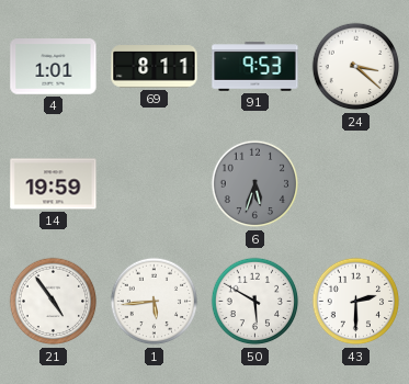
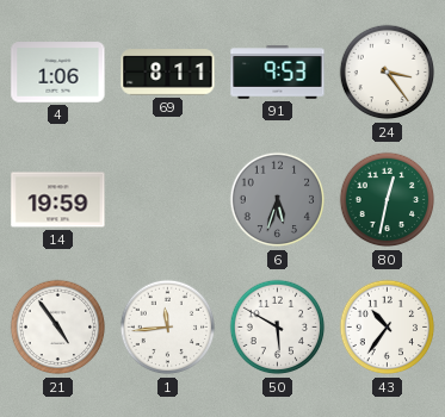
4: 1:01 -> 1:06 (58, 73)
24: 3:22 -> 3:24 (388, 73)
80: none -> 12:32 (388, 200)
1: 5:44 -> 11:44 (168, 328)
43: 2:30 -> 10:36 (388, 328)
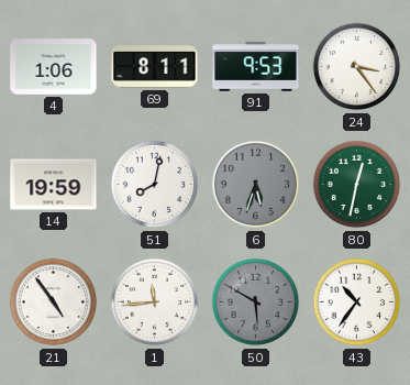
51: none -> 8:02 (155, 185)
50 dial: white -> grey (256, 302)
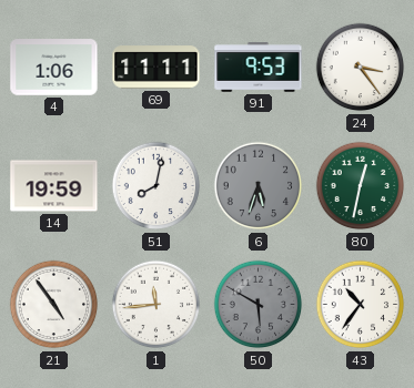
69: 8:11 -> 11:11 (156, 68)
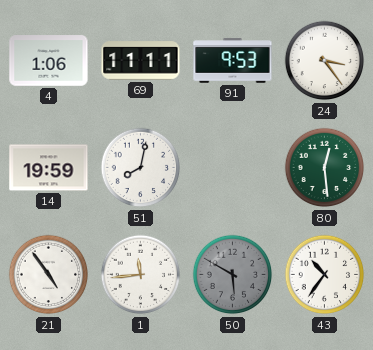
6: 5:33 -> none (259, 186)
80: 12:32 -> 12:29 (325, 168)
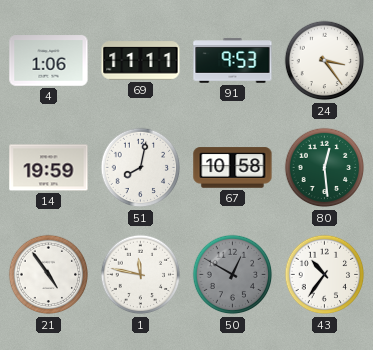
67: none -> 10:58 (233, 168)
1: 11:44 -> 11:47 (141, 275)
50: 5:50 -> 12:50 (233, 275)
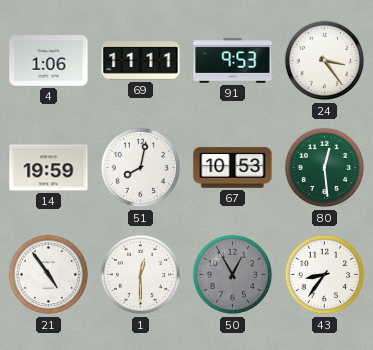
67: 10:58 -> 10:53 (233, 168)
1: 11:47 -> 12:30 (141, 275)
50: 12:50 -> 12:55 (233, 275)
43: 10:36 -> 8:36 (325, 275)
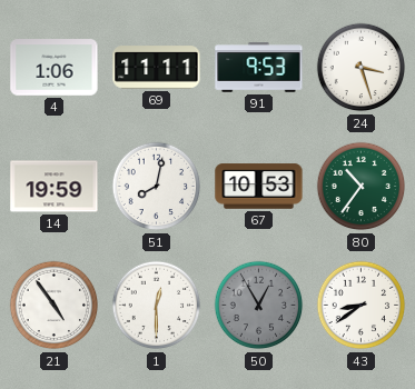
24: 3:24 -> 3:27 (362, 68)
80: 12:29 -> 10:36 (362, 187)
43: 8:36 -> 8:39 (362, 306)
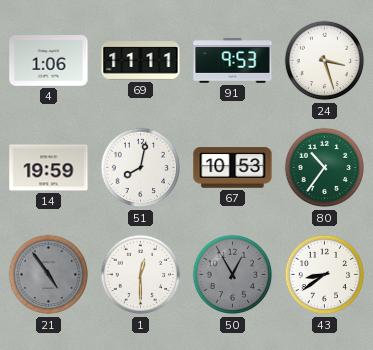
21 dial: white -> grey (49, 275)
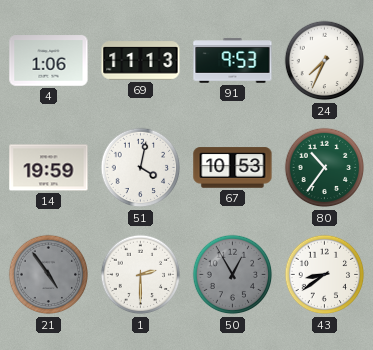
69: 11:11 -> 11:13 (141, 61)
24: 3:27 -> 7:34 (325, 61)
51: 8:02 -> 4:02 (141, 168)
1: 12:30 -> 2:30 (141, 275)
